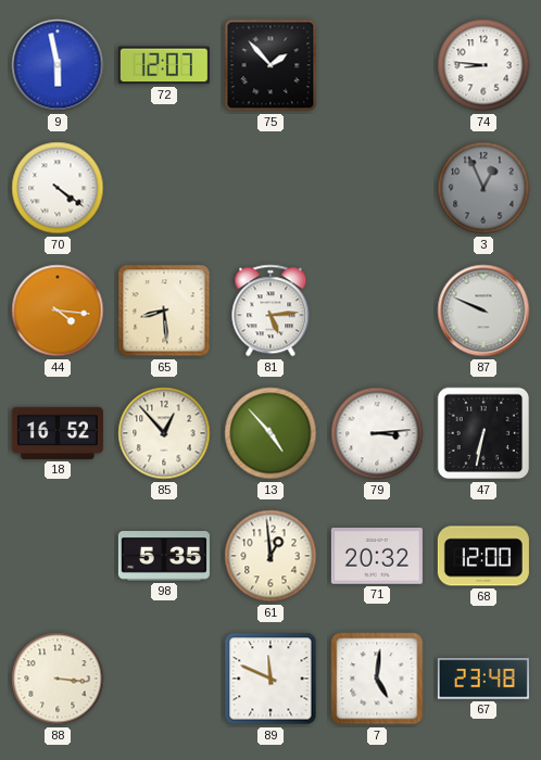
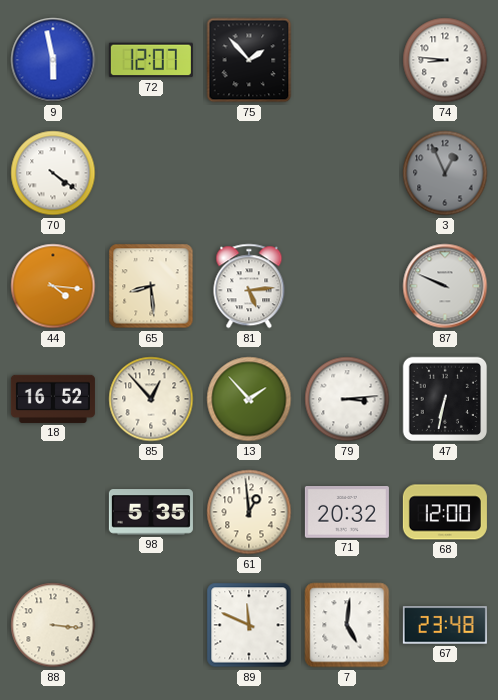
13: 4:53 -> 1:53 (249, 399)
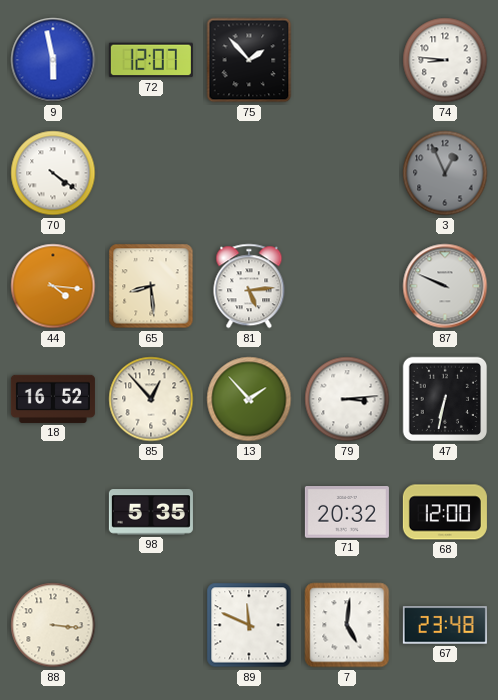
61: 12:59 -> none (249, 512)
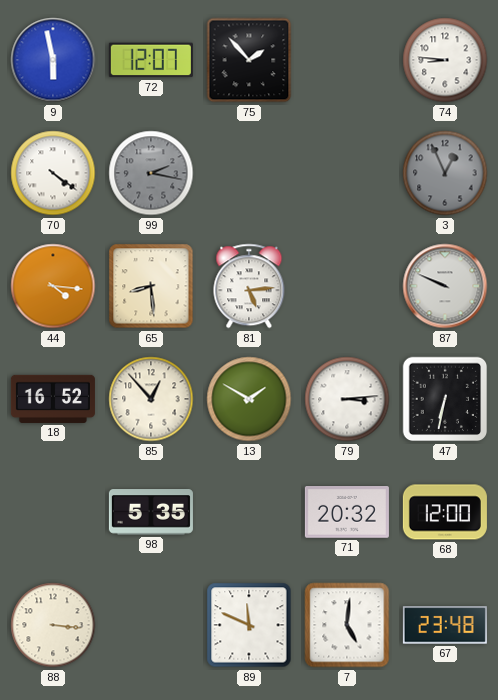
99: none -> 2:17 (151, 173)
13: 1:53 -> 1:50 (249, 399)
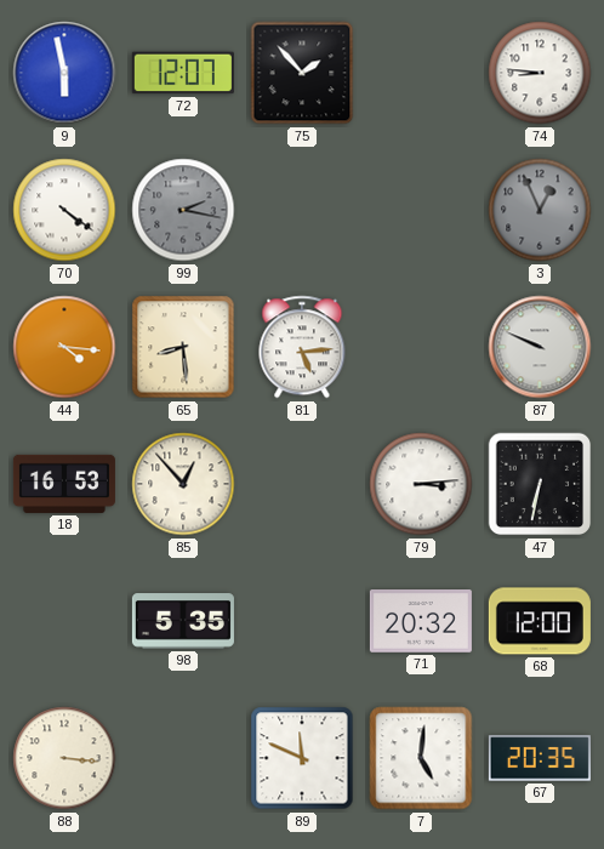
18: 16:52 -> 16:53 (64, 484)
13: 1:50 -> none (249, 399)
67: 23:48 -> 20:35 (540, 758)
